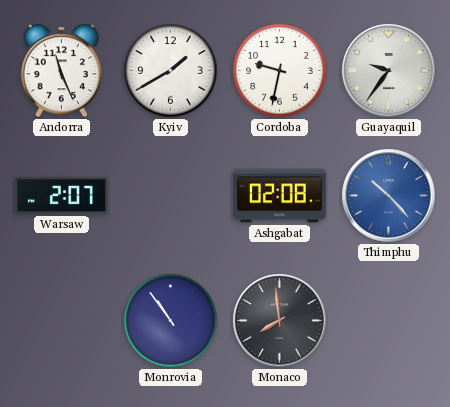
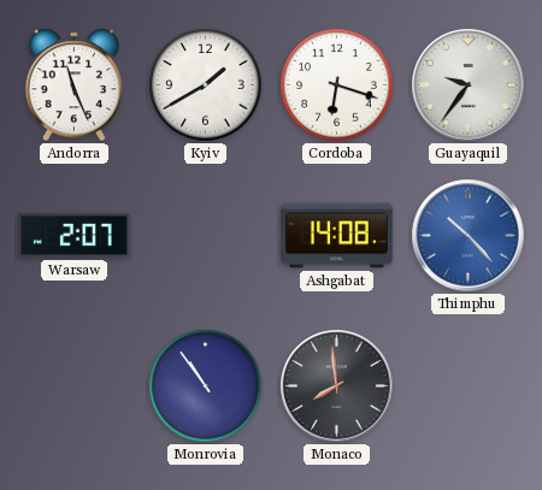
Cordoba: 9:32 -> 6:18 (337, 85)
Ashgabat: 02:08 -> 14:08 (337, 236)
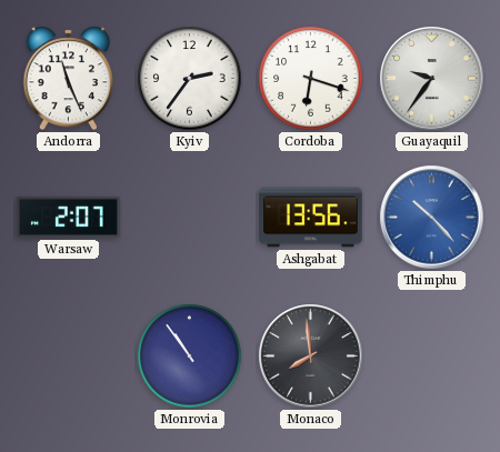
Kyiv: 1:40 -> 2:36 (190, 79)
Ashgabat: 14:08 -> 13:56 (311, 218)
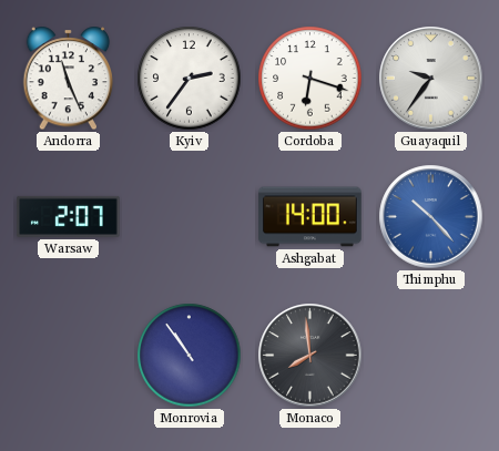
Ashgabat: 13:56 -> 14:00 (310, 217)
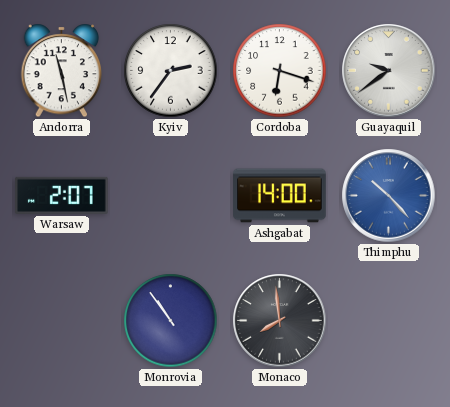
Andorra: 11:26 -> 11:28 (62, 71)
Guayaquil: 9:36 -> 9:39 (389, 71)
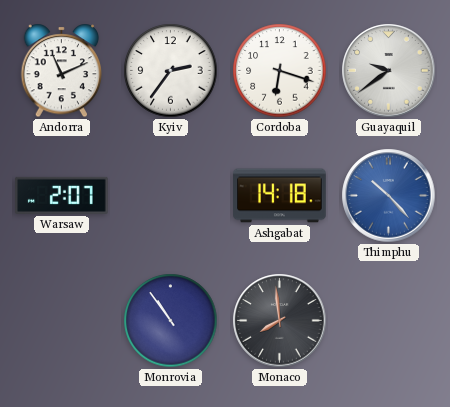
Andorra: 11:28 -> 11:11 (62, 71)
Ashgabat: 14:00 -> 14:18 (280, 196)
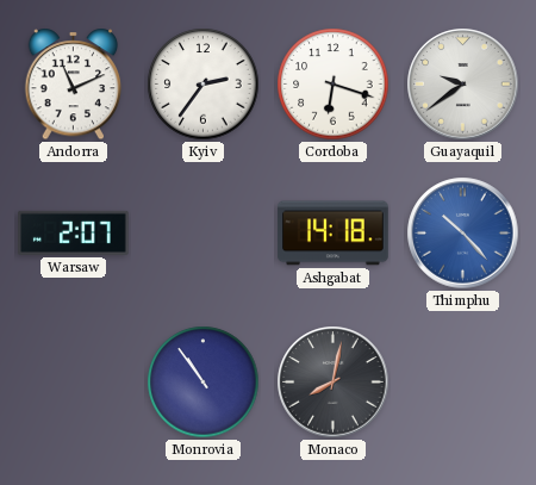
Monaco: 7:59 -> 8:02 (334, 383)
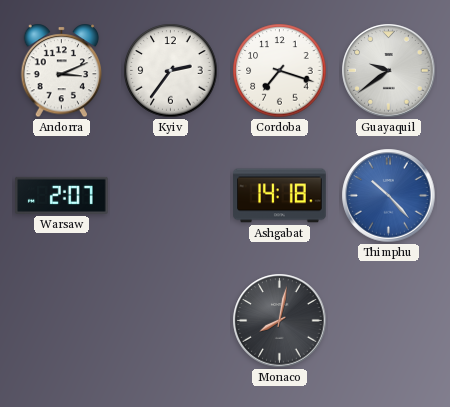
Andorra: 11:11 -> 3:11 (62, 71)
Cordoba: 6:18 -> 7:18 (280, 71)
Monrovia: 10:54 -> none (204, 383)
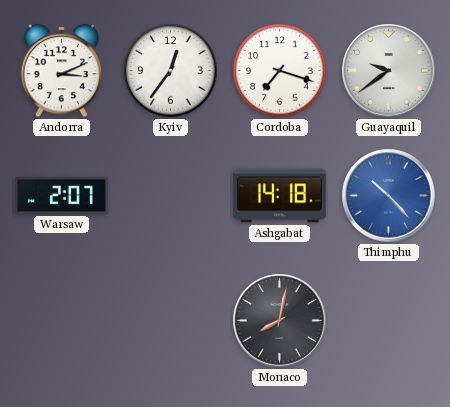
Kyiv: 2:36 -> 12:36 (171, 71)
